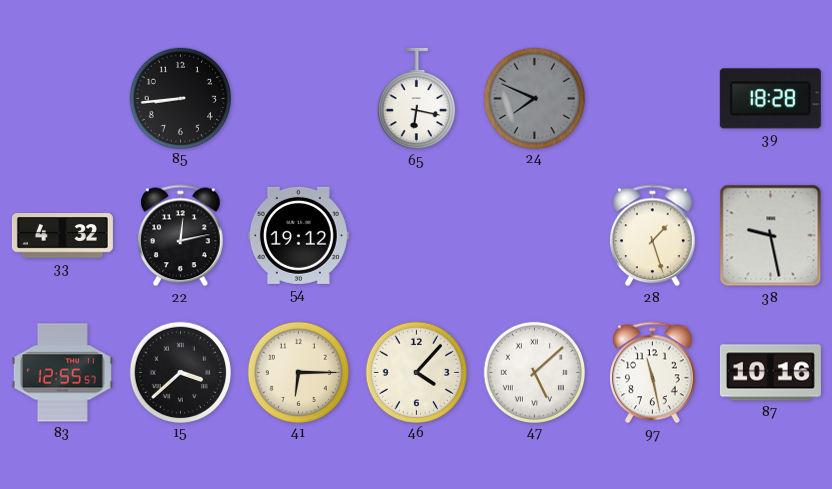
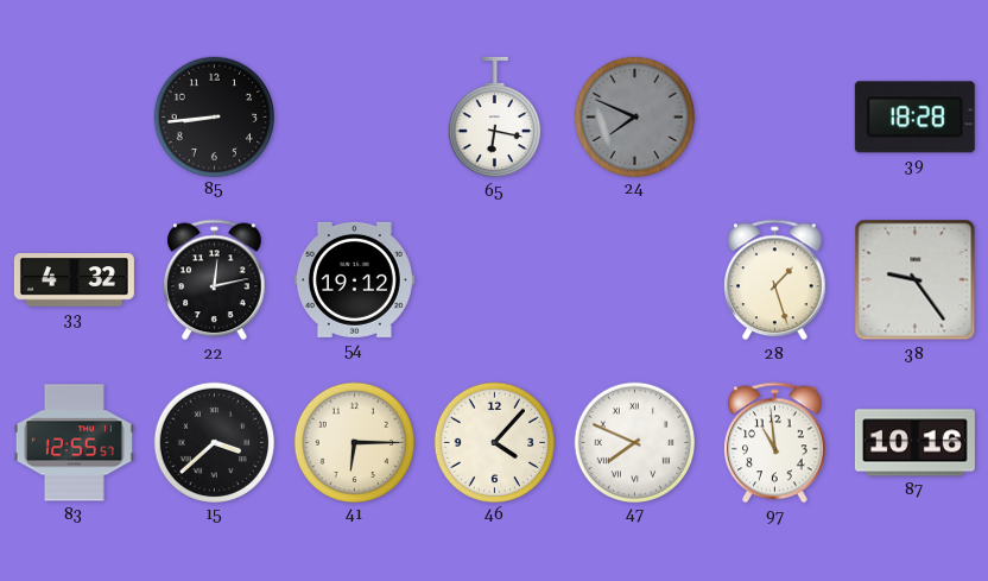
38: 9:28 -> 9:24 (916, 280)
47: 5:08 -> 7:49 (634, 442)
97: 11:28 -> 10:59 (775, 443)
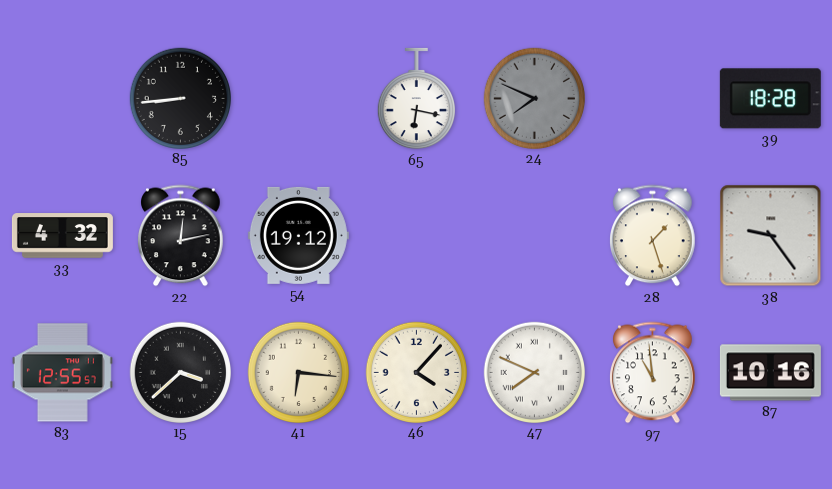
41: 6:15 -> 6:16 (298, 372)
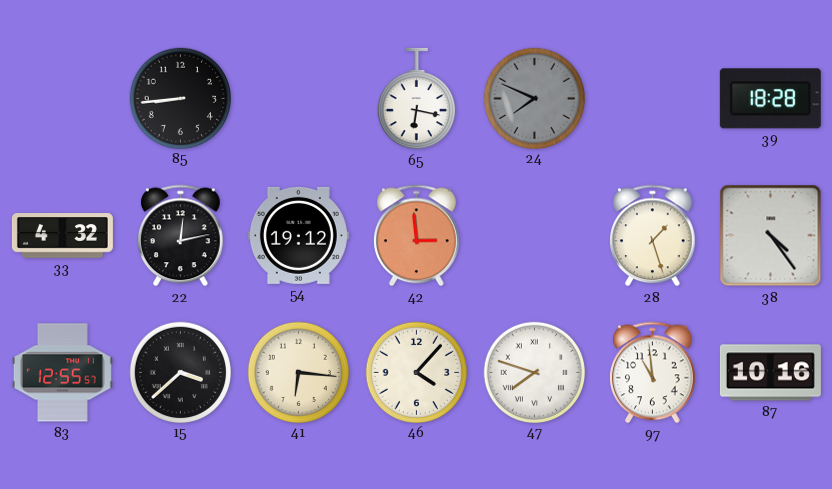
42: none -> 2:59 (417, 236)
38: 9:24 -> 4:24 (771, 236)
47: 7:49 -> 7:48 (534, 372)
